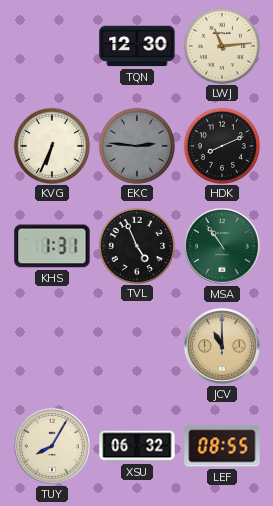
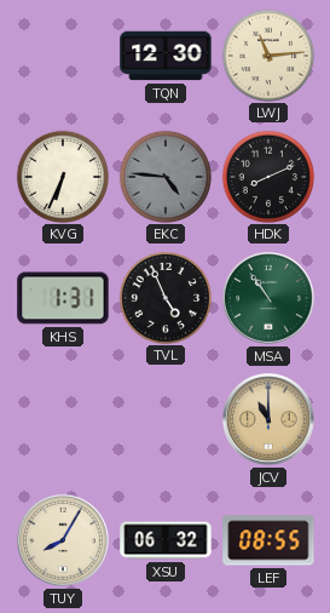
EKC: 2:46 -> 4:46 (164, 176)
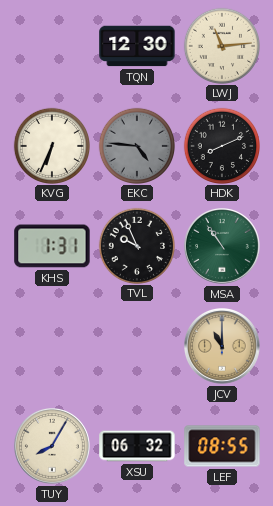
TVL: 4:56 -> 9:56 (136, 245)
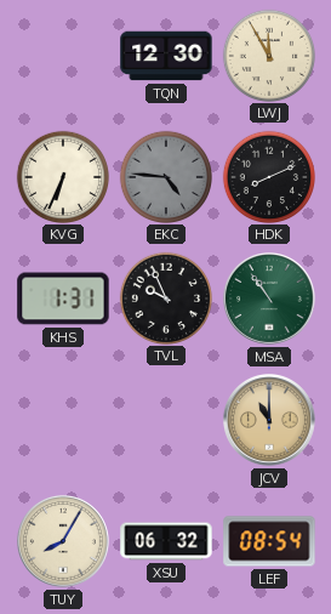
LWJ: 11:14 -> 11:55 (268, 55)
LEF: 08:55 -> 08:54 (269, 541)
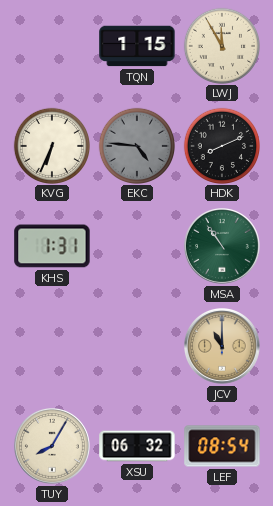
TQN: 12:30 -> 1:15 (137, 46)
TVL: 9:56 -> none (165, 297)
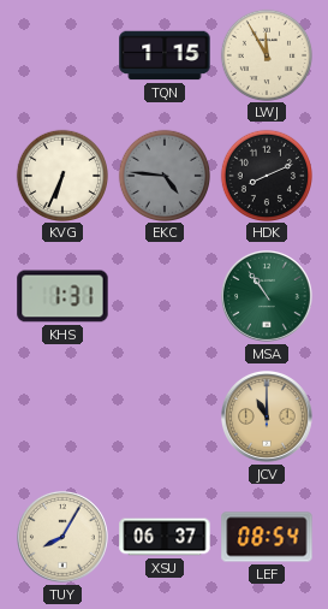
XSU: 06:32 -> 06:37 (165, 537)
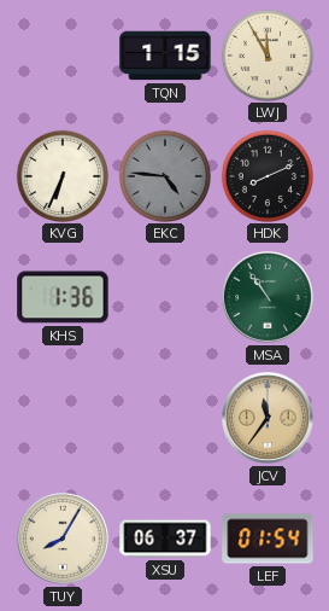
KHS: 1:31 -> 1:36 (63, 297)
JCV: 11:00 -> 11:36 (269, 419)
LEF: 08:54 -> 01:54 (268, 539)
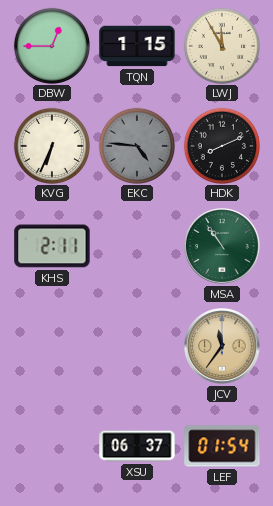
DBW: none -> 12:45 (51, 45)
KHS: 1:36 -> 2:11 (52, 246)
TUY: 8:05 -> none (64, 540)
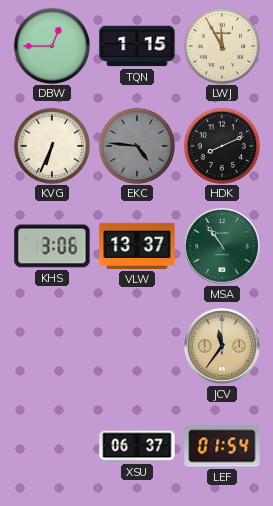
KHS: 2:11 -> 3:06 (52, 246)
VLW: none -> 13:37 (137, 246)
